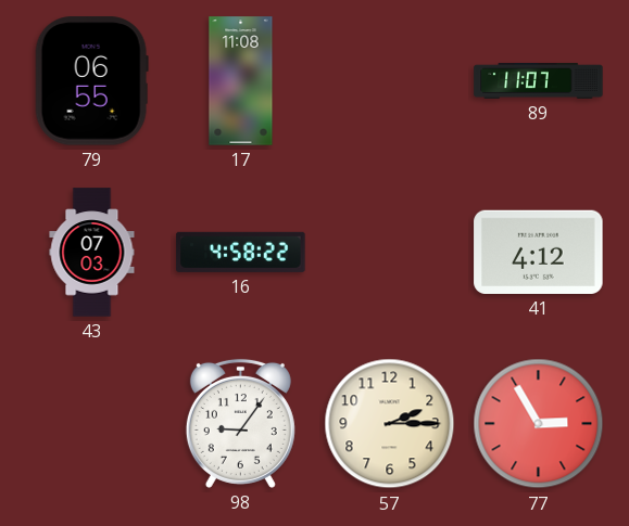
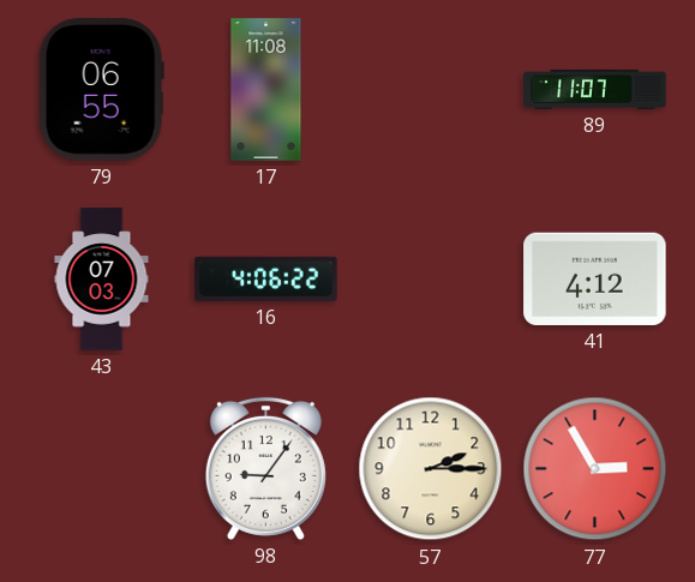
16: 4:58 -> 4:06 (266, 278)
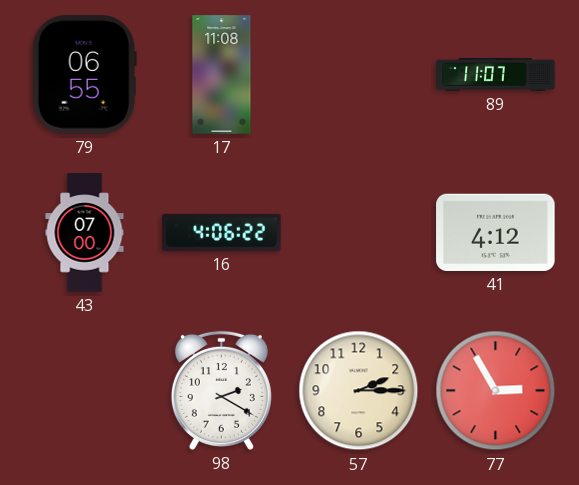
43: 07:03 -> 07:00 (85, 233)
98: 9:06 -> 2:20 (221, 390)
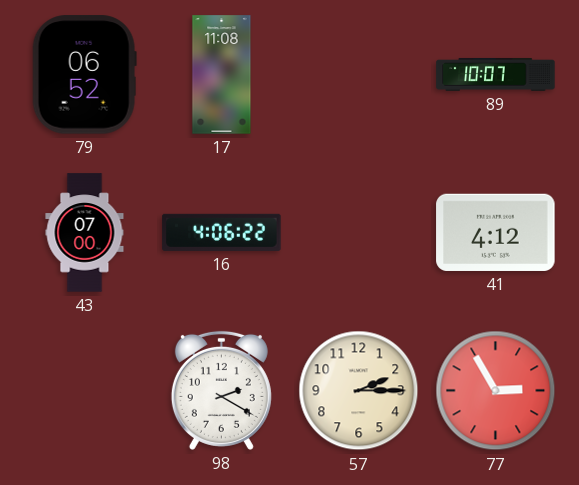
79: 06:55 -> 06:52 (84, 75)
89: 11:07 -> 10:07 (496, 74)
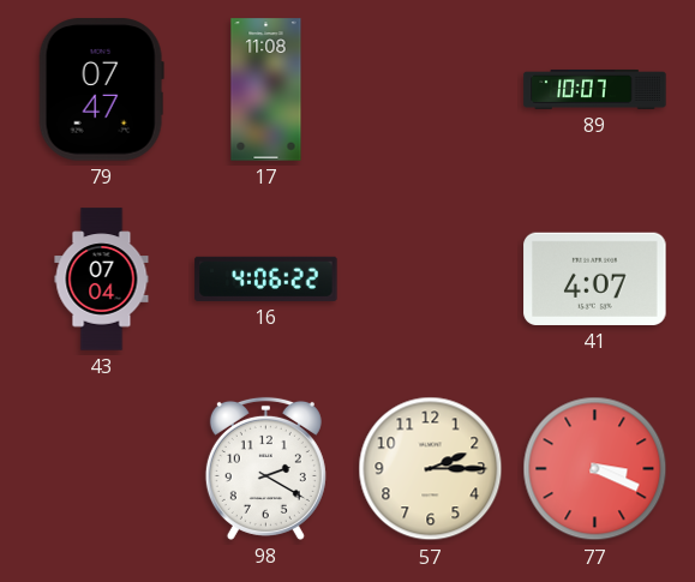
79: 06:52 -> 07:47 (101, 90)
43: 07:00 -> 07:04 (102, 280)
41: 4:12 -> 4:07 (595, 278)
77: 2:55 -> 3:19 (595, 469)
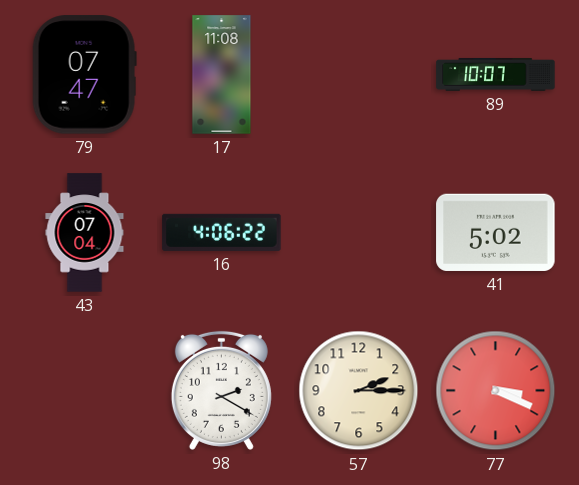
41: 4:07 -> 5:02 (496, 232)
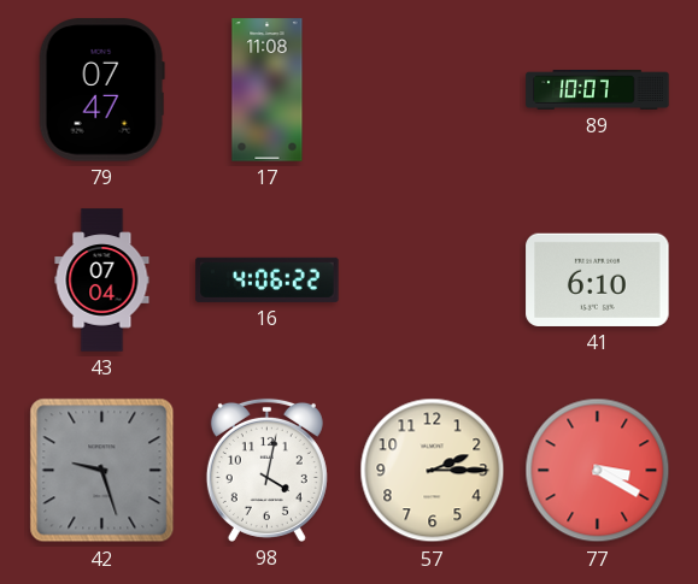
41: 5:02 -> 6:10 (598, 279)
42: none -> 9:27 (102, 471)
98: 2:20 -> 4:02 (266, 470)
77: 3:19 -> 3:20 (598, 471)
